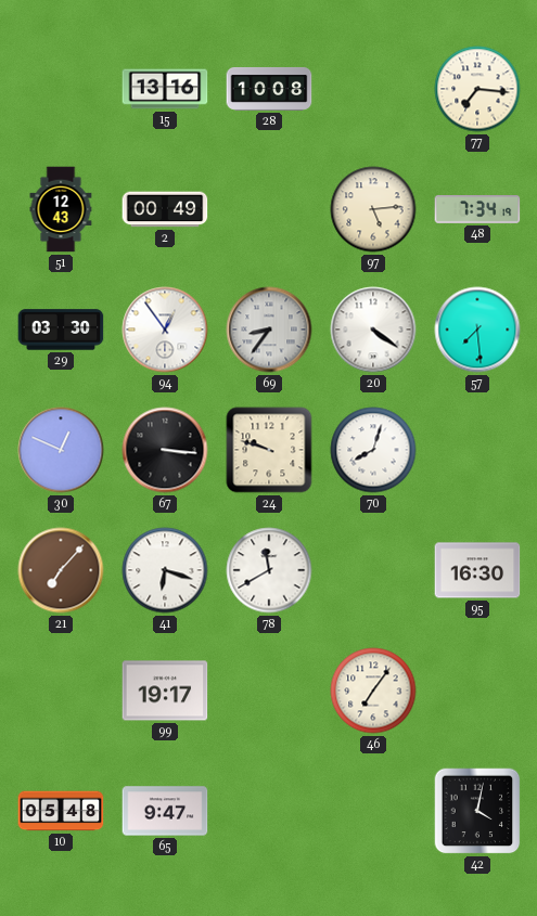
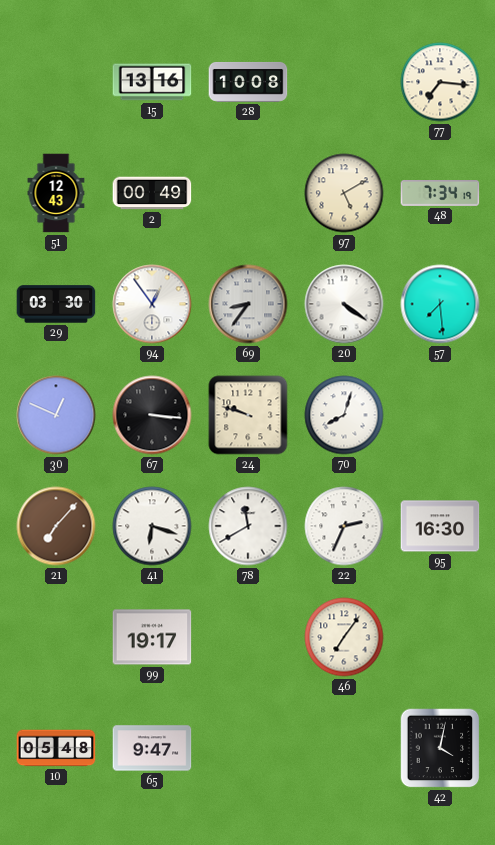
97: 5:14 -> 5:10 (344, 193)
22: none -> 2:34 (344, 526)
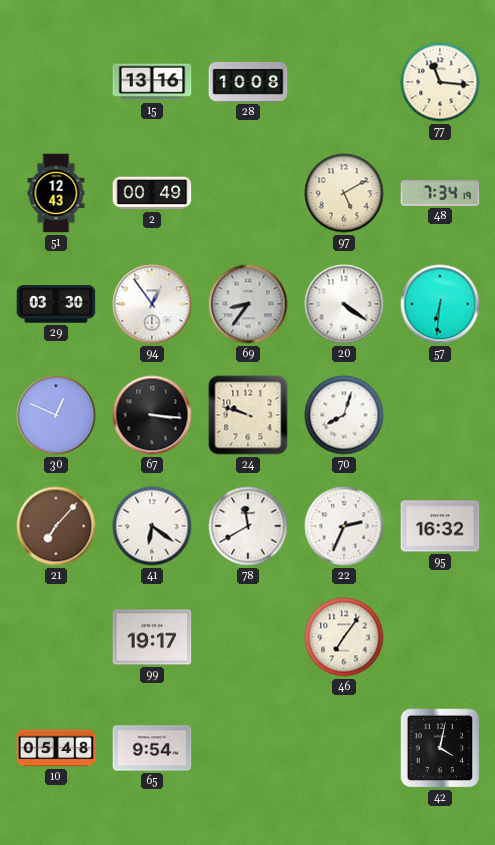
77: 7:16 -> 11:16 (440, 82)
57: 7:29 -> 6:31 (440, 304)
41: 6:18 -> 6:21 (152, 526)
95: 16:30 -> 16:32 (440, 526)
65: 9:47 -> 9:54 (152, 748)
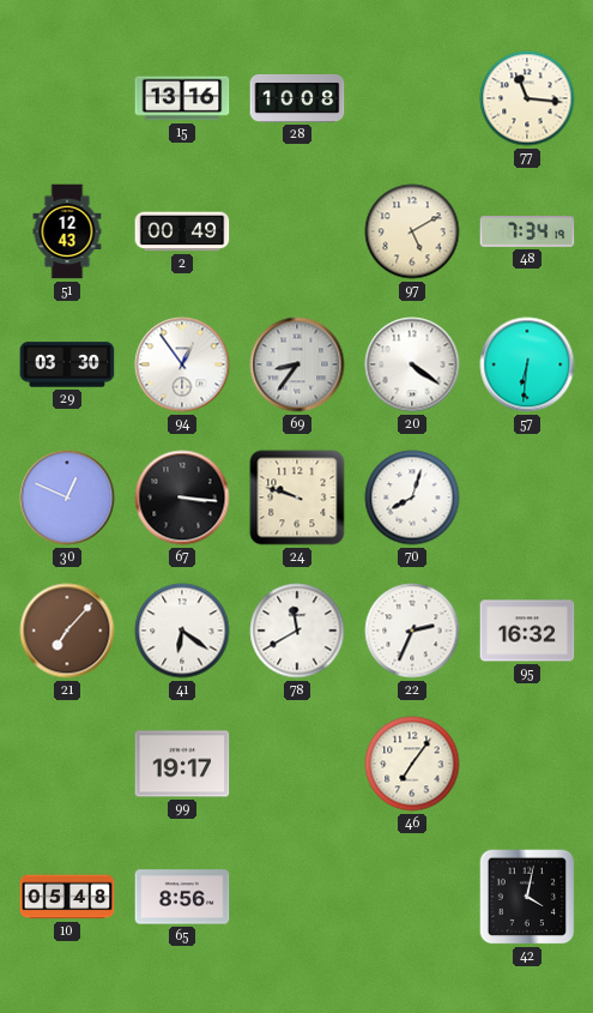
65: 9:54 -> 8:56 (182, 897)
